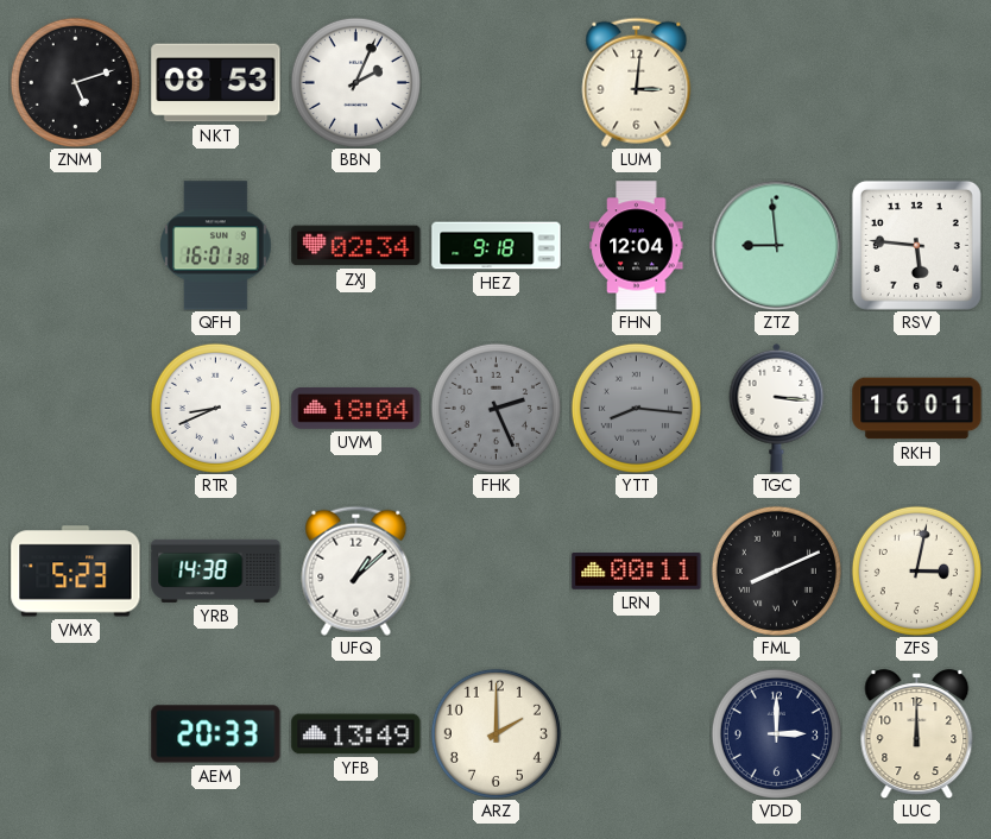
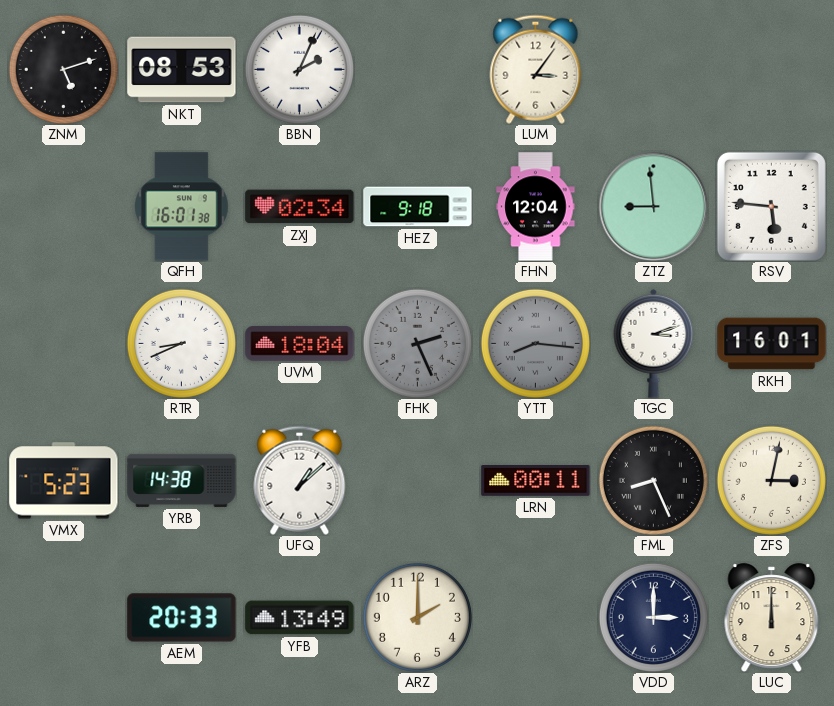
LUM: 3:01 -> 3:06 (536, 69)
TGC: 3:16 -> 3:12 (654, 343)
FML: 8:11 -> 8:26 (653, 480)
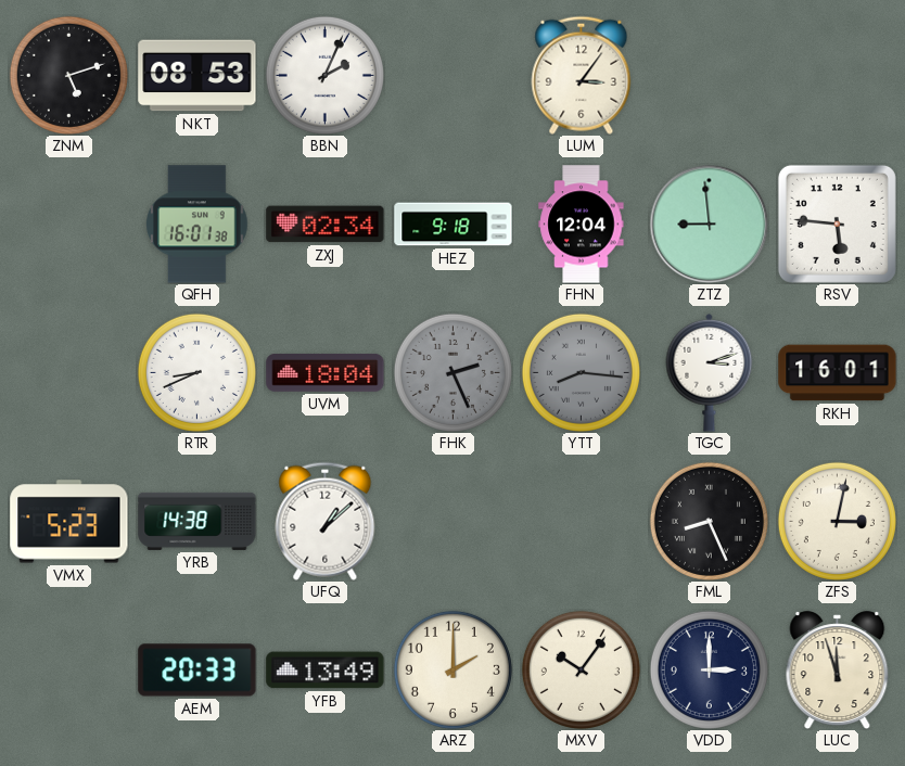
LRN: 00:11 -> none (536, 481)
MXV: none -> 10:06 (581, 669)
LUC: 12:00 -> 11:57 (838, 669)
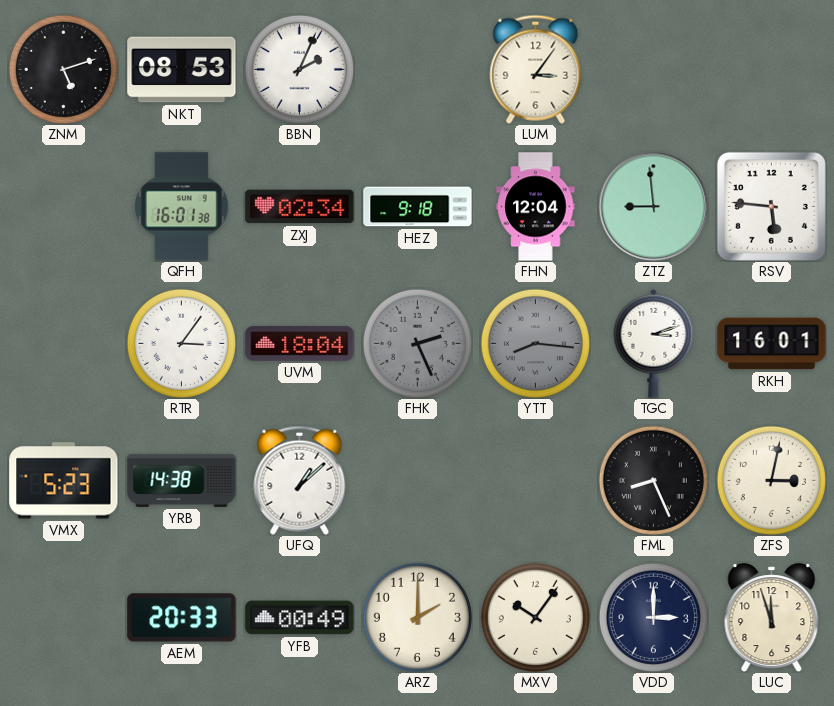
RTR: 8:41 -> 3:06 (181, 343)
YFB: 13:49 -> 00:49 (300, 618)
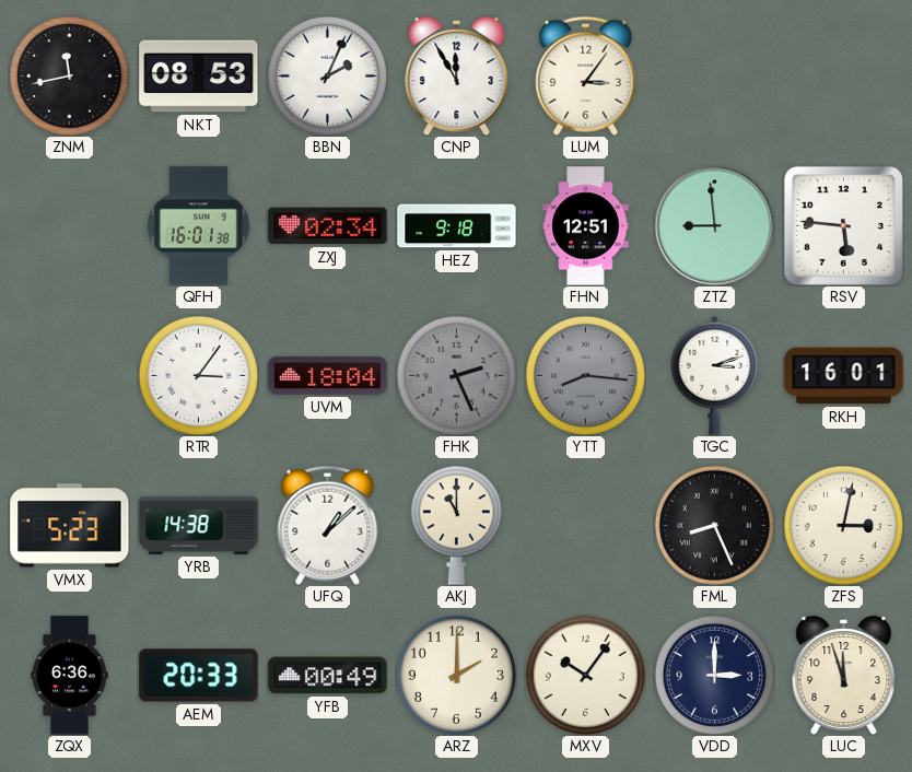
ZNM: 5:12 -> 11:43 (69, 75)
CNP: none -> 11:55 (457, 75)
FHN: 12:04 -> 12:51 (586, 226)
AKJ: none -> 11:00 (456, 525)
ZQX: none -> 6:36 (70, 676)
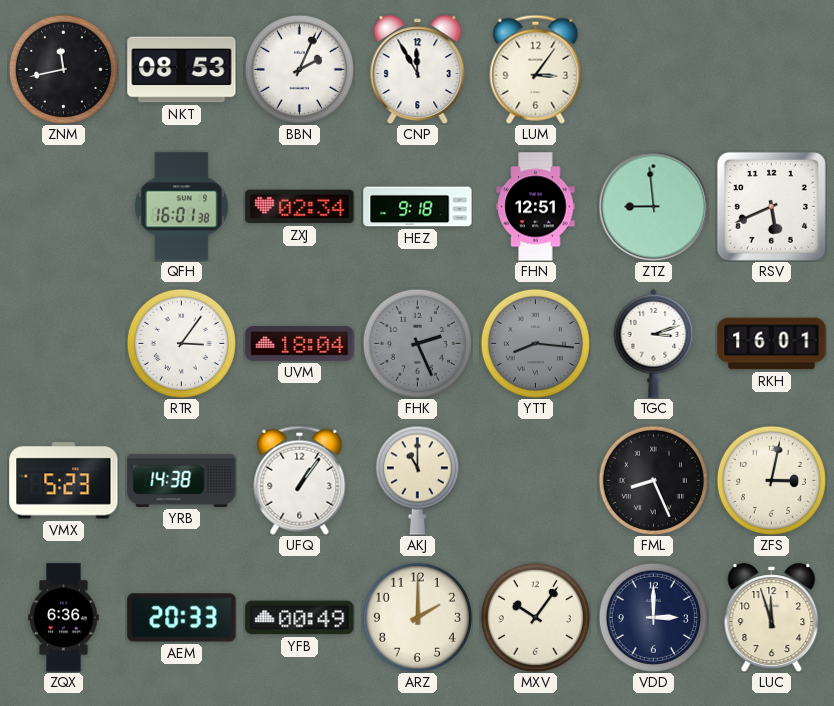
RSV: 5:46 -> 5:41 (771, 206)
UFQ: 1:08 -> 1:06 (300, 480)
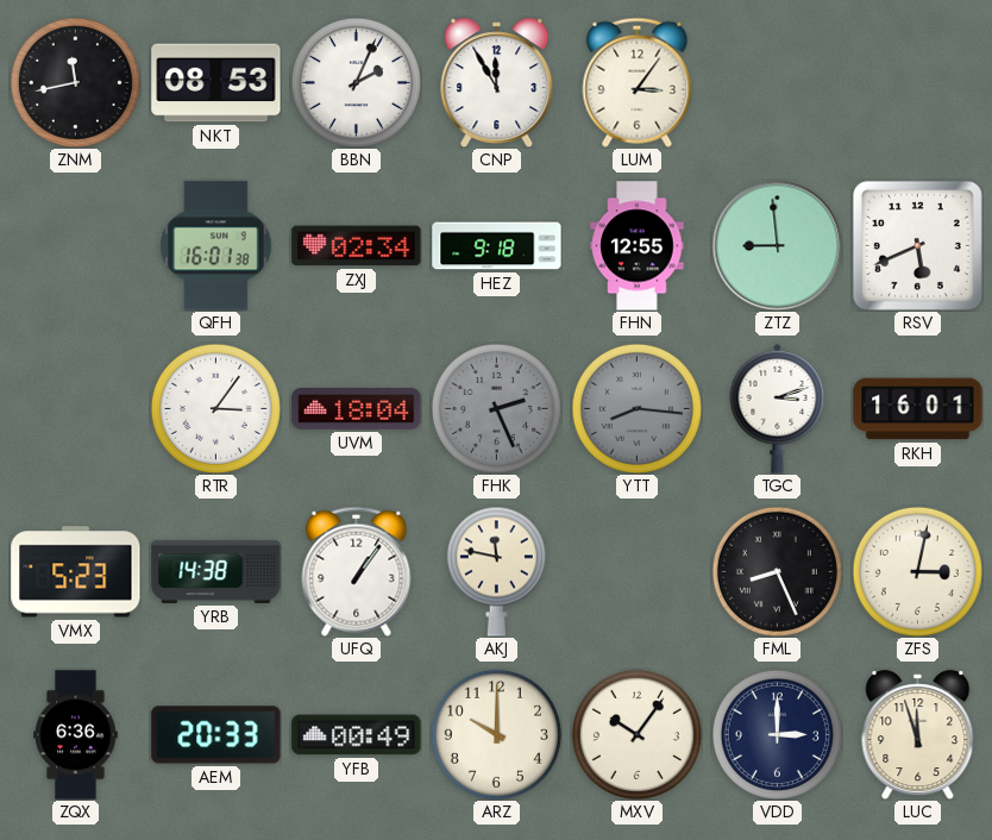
FHN: 12:51 -> 12:55 (638, 246)
AKJ: 11:00 -> 11:47 (496, 571)
ARZ: 2:00 -> 10:00 (496, 734)
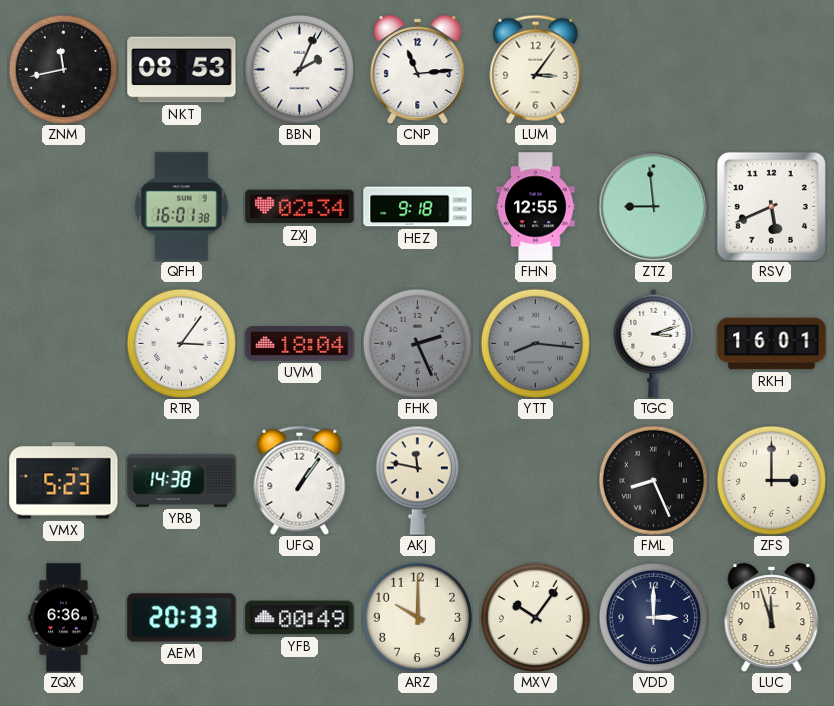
CNP: 11:55 -> 11:14 (418, 69)
ZFS: 3:02 -> 3:00 (771, 480)
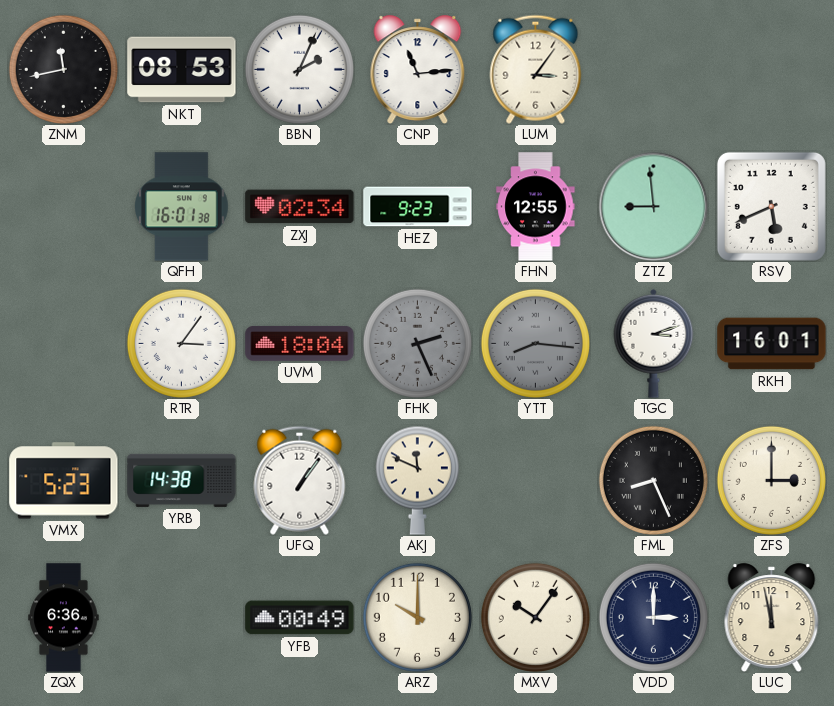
HEZ: 9:18 -> 9:23 (418, 207)
AKJ: 11:47 -> 11:49 (417, 480)
AEM: 20:33 -> none (182, 618)
LUC: 11:57 -> 11:58 (772, 617)
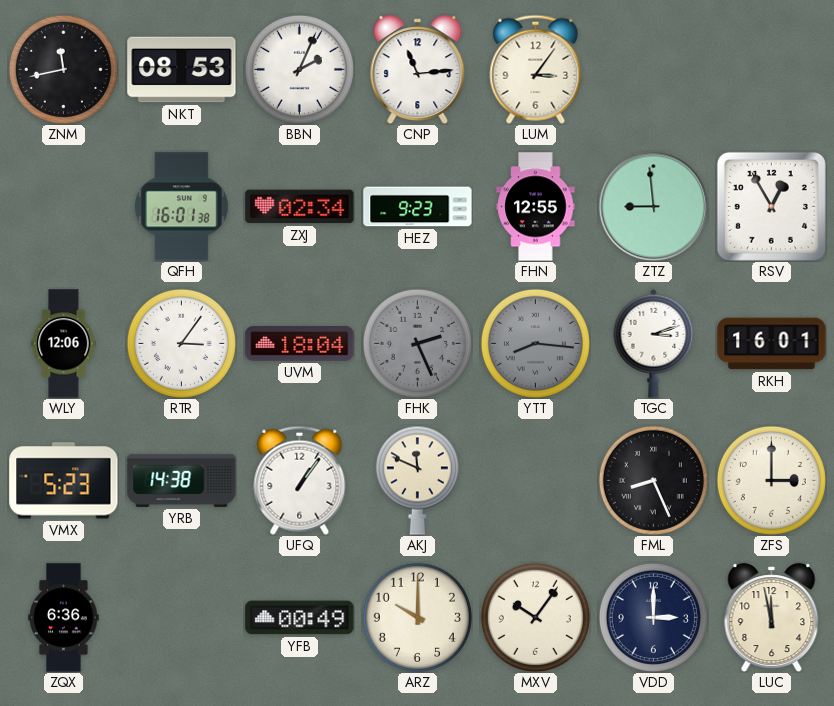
RSV: 5:41 -> 12:55 (771, 206)
WLY: none -> 12:06 (64, 344)
